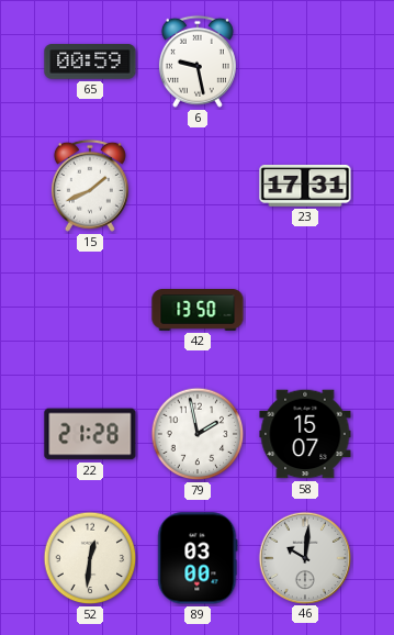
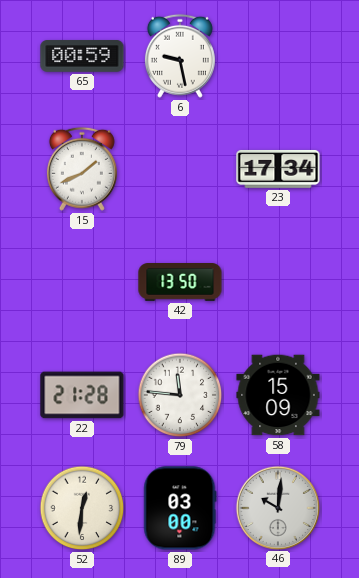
23: 17:31 -> 17:34 (278, 169)
79: 1:58 -> 11:46 (180, 395)
58: 15:07 -> 15:09 (278, 395)
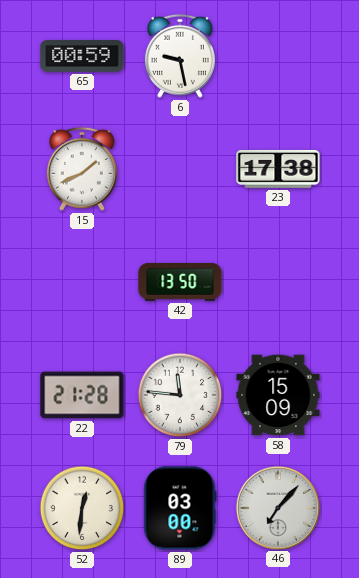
23: 17:34 -> 17:38 (278, 169)
46: 10:01 -> 7:07 (277, 507)
